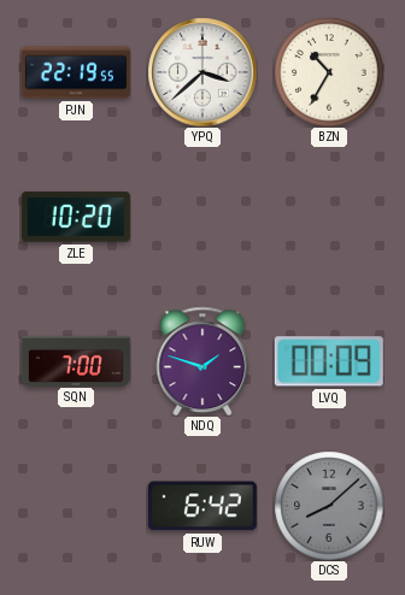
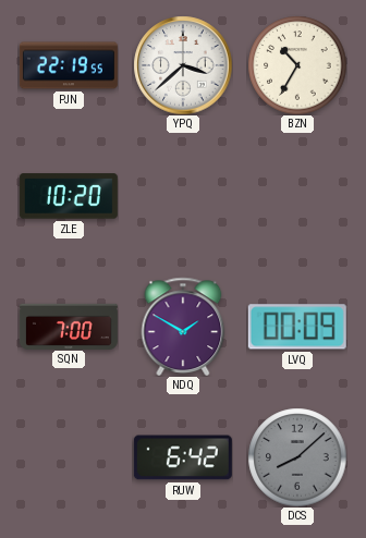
NDQ: 1:48 -> 1:50 (183, 327)
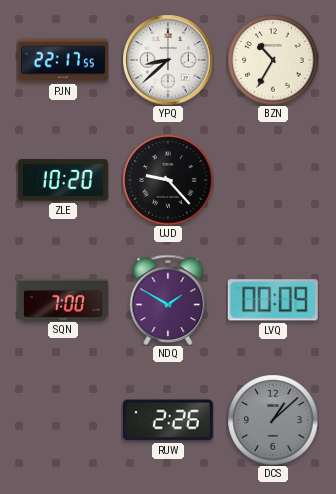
PJN: 22:19 -> 22:17 (63, 60)
YPQ: 3:38 -> 8:38 (168, 60)
UJD: none -> 9:23 (168, 180)
RUW: 6:42 -> 2:26 (168, 420)
DCS: 8:08 -> 1:08 (273, 420)
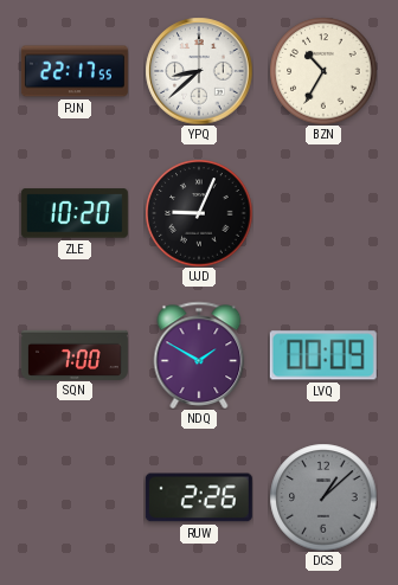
UJD: 9:23 -> 9:04 (199, 213)
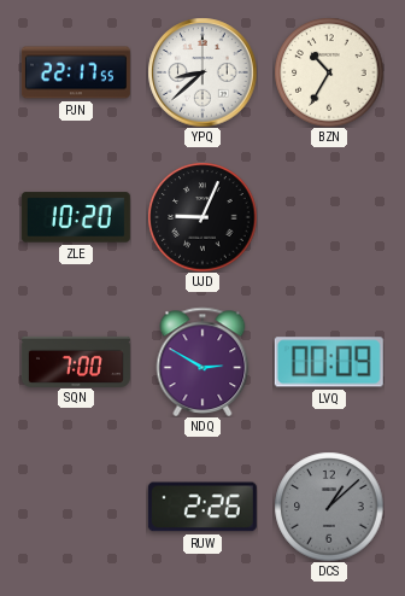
NDQ: 1:50 -> 2:50 (202, 362)
